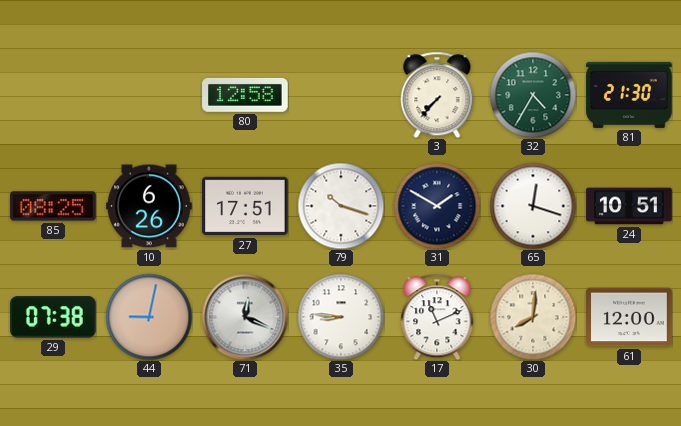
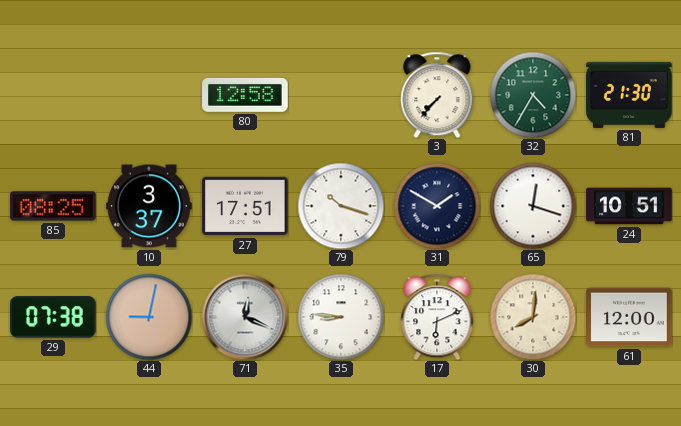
10: 6:26 -> 3:37 (149, 206)
17: 11:11 -> 6:11 (437, 317)
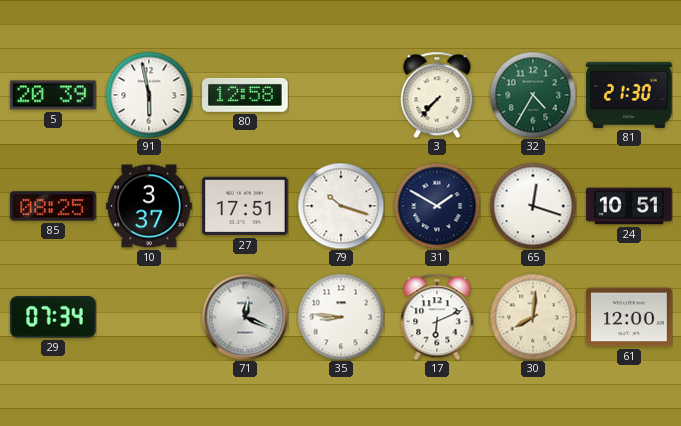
5: none -> 20:39 (53, 95)
91: none -> 5:58 (149, 95)
29: 07:38 -> 07:34 (54, 317)
44: 9:02 -> none (149, 317)
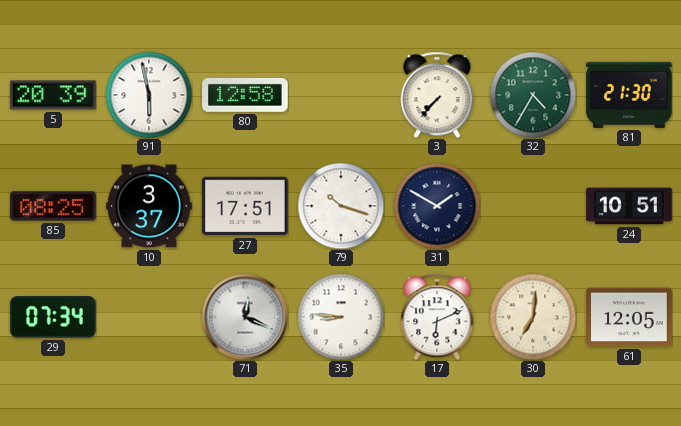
65: 12:18 -> none (533, 206)
30: 8:01 -> 7:01 (533, 317)
61: 12:00 -> 12:05 (629, 317)
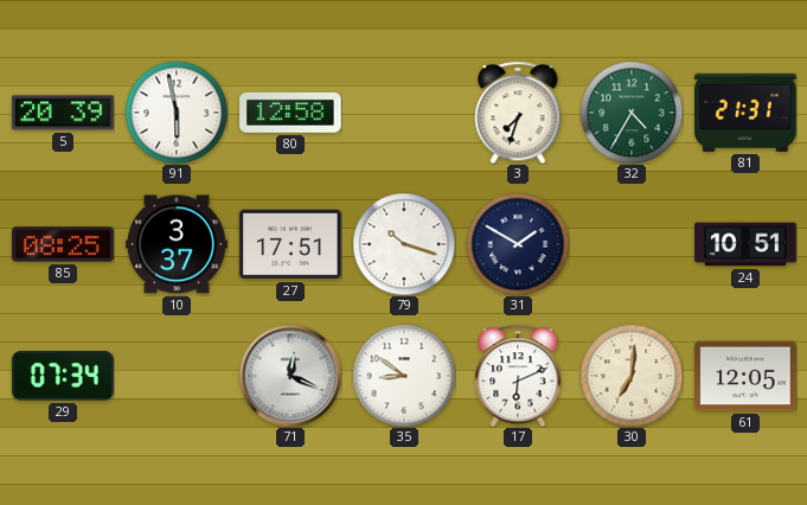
3: 7:37 -> 7:33 (518, 113)
81: 21:30 -> 21:31 (745, 113)
35: 8:46 -> 8:51 (404, 376)
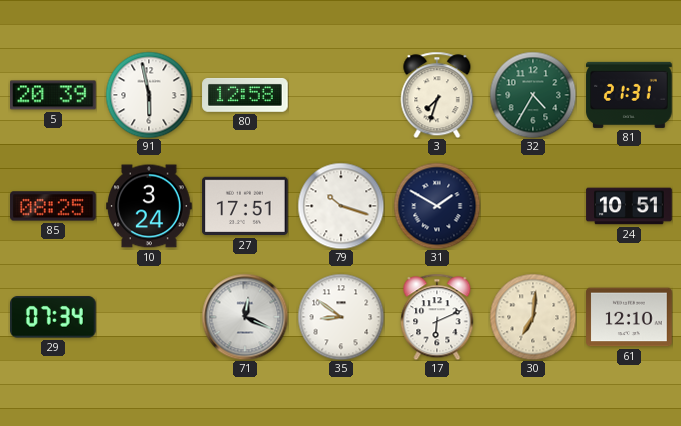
10: 3:37 -> 3:24 (149, 206)
61: 12:05 -> 12:10 (629, 317)
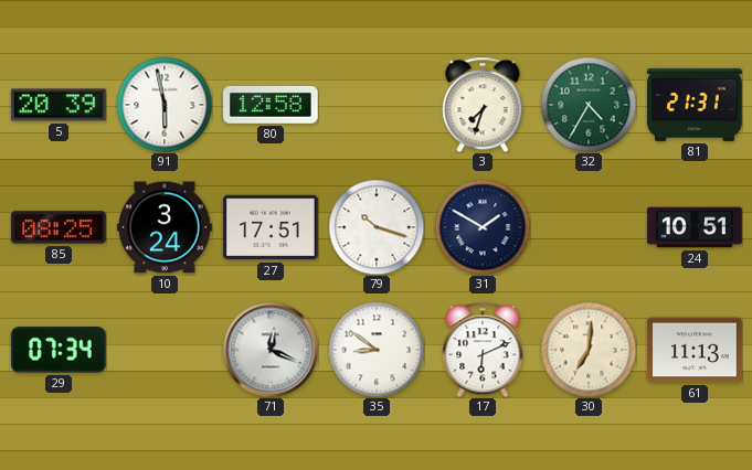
61: 12:10 -> 11:13 (695, 350)
